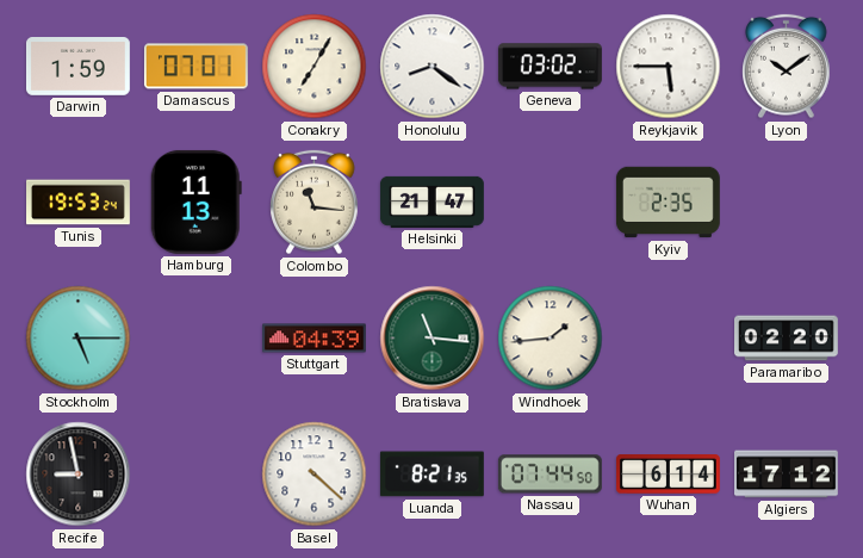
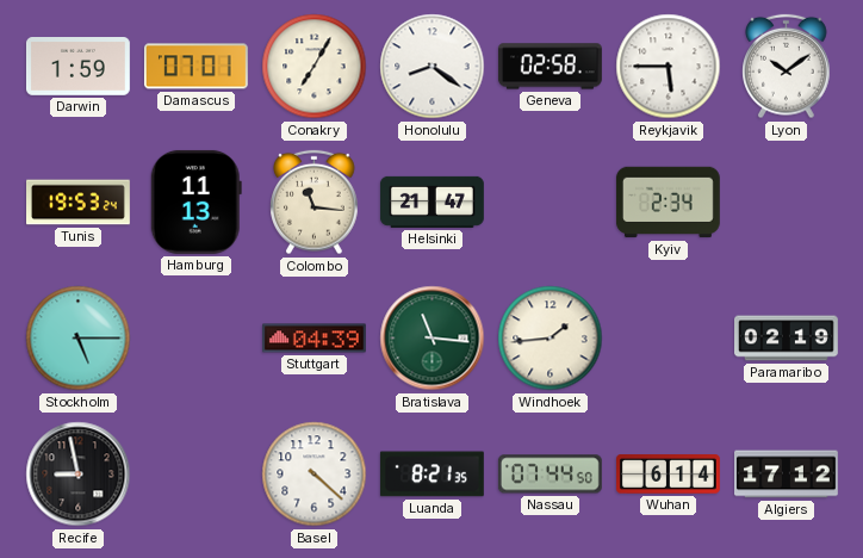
Geneva: 03:02 -> 02:58 (551, 67)
Kyiv: 2:35 -> 2:34 (668, 203)
Paramaribo: 02:20 -> 02:19 (787, 339)
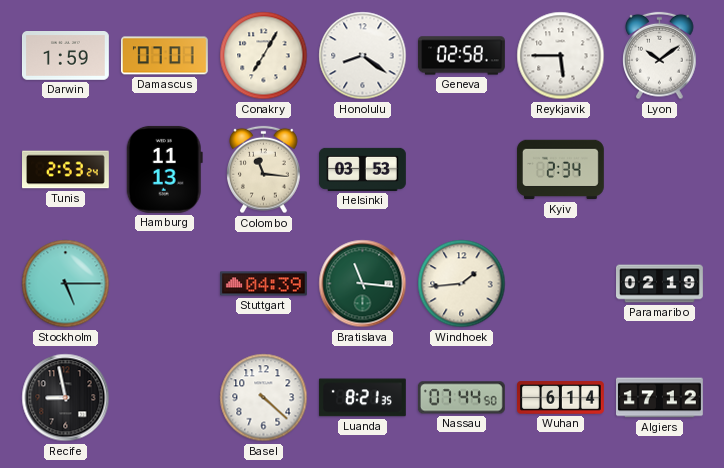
Tunis: 19:53 -> 2:53 (66, 170)
Helsinki: 21:47 -> 03:53 (362, 169)
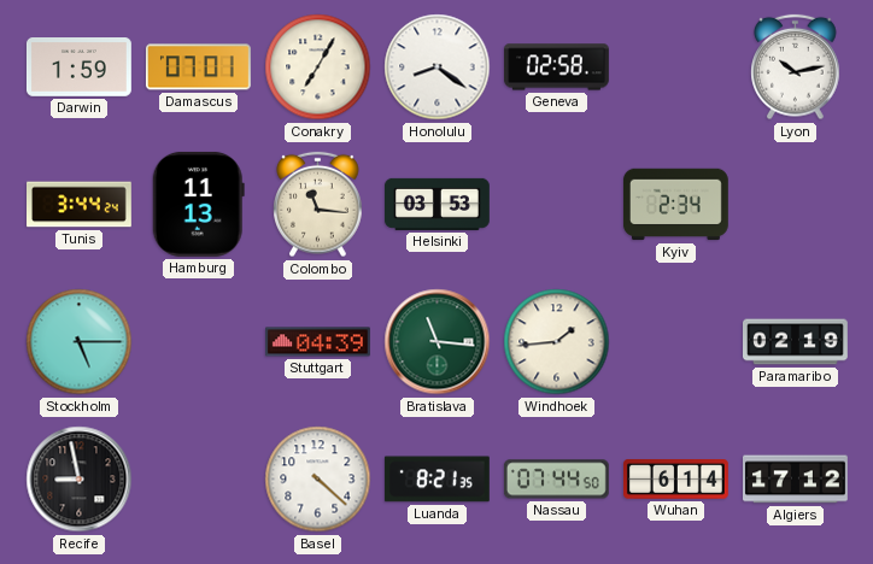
Reykjavik: 5:45 -> none (561, 56)
Lyon: 10:09 -> 10:13 (796, 67)
Tunis: 2:53 -> 3:44 (80, 205)
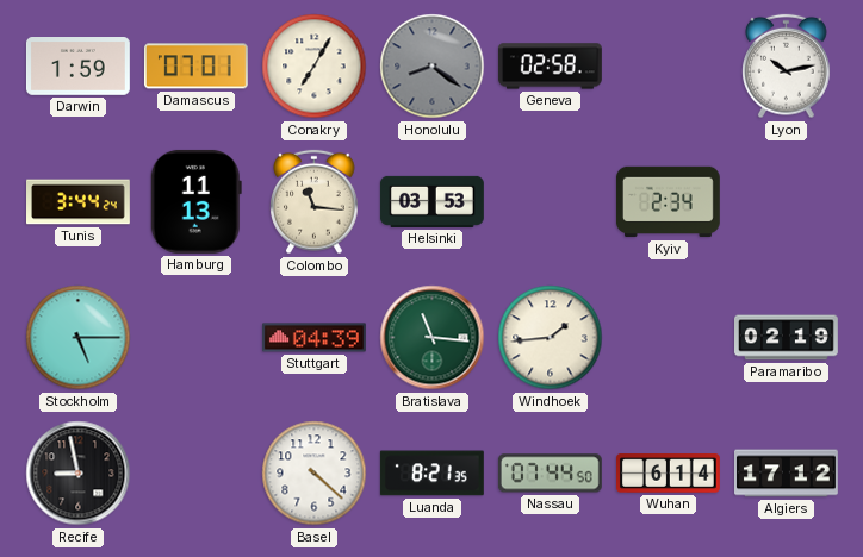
Honolulu dial: white -> grey (433, 67)
